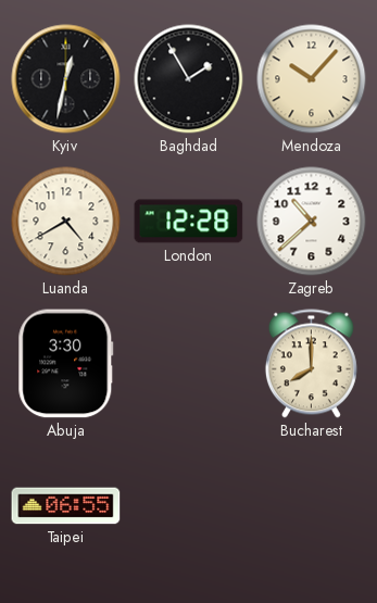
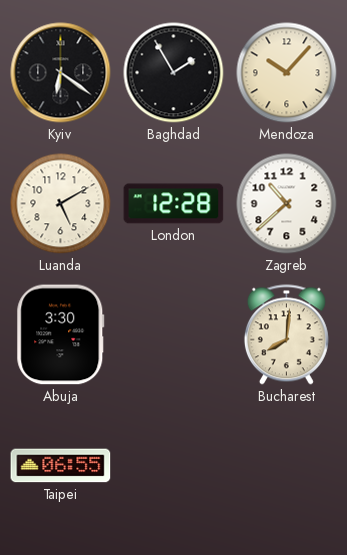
Kyiv: 12:32 -> 6:21 (61, 73)
Luanda: 4:40 -> 5:10 (61, 204)
Bucharest: 8:00 -> 8:01 (286, 335)
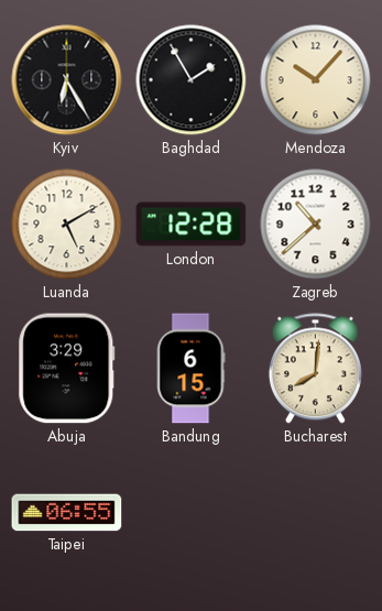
Kyiv: 6:21 -> 6:25 (67, 80)
Abuja: 3:30 -> 3:29 (67, 369)
Bandung: none -> 6:15 (190, 369)
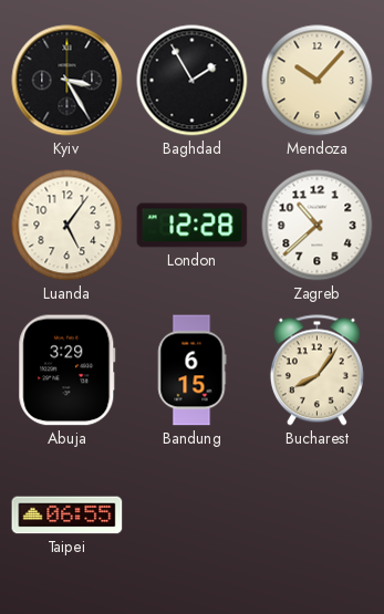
Kyiv: 6:25 -> 3:25 (68, 81)
Luanda: 5:10 -> 5:06 (68, 226)
Bucharest: 8:01 -> 8:06 (316, 371)
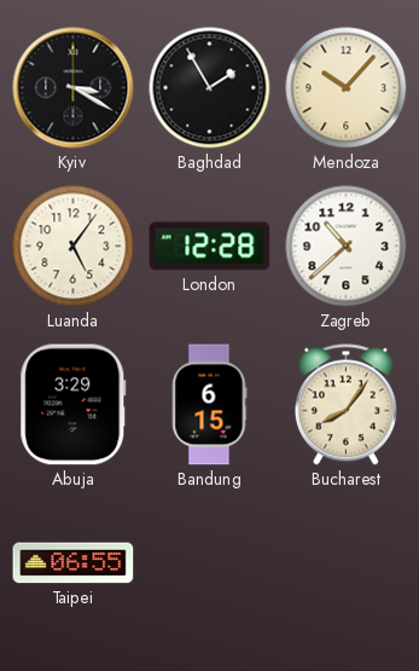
Kyiv: 3:25 -> 3:20 (74, 88)
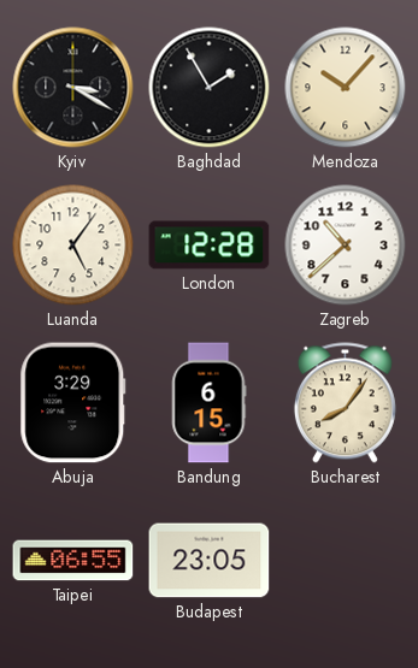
Budapest: none -> 23:05 (210, 561)
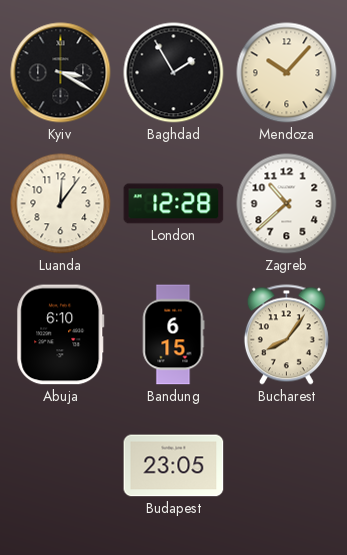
Luanda: 5:06 -> 12:06 (61, 204)
Abuja: 3:29 -> 6:10 (61, 335)
Taipei: 06:55 -> none (73, 561)
